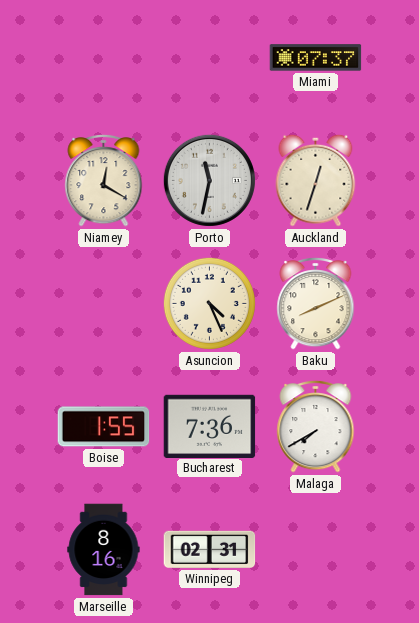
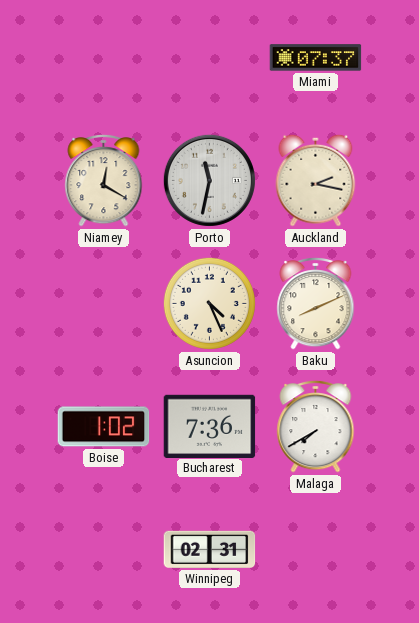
Auckland: 12:33 -> 2:17 (316, 180)
Boise: 1:55 -> 1:02 (104, 427)
Marseille: 8:16 -> none (104, 550)
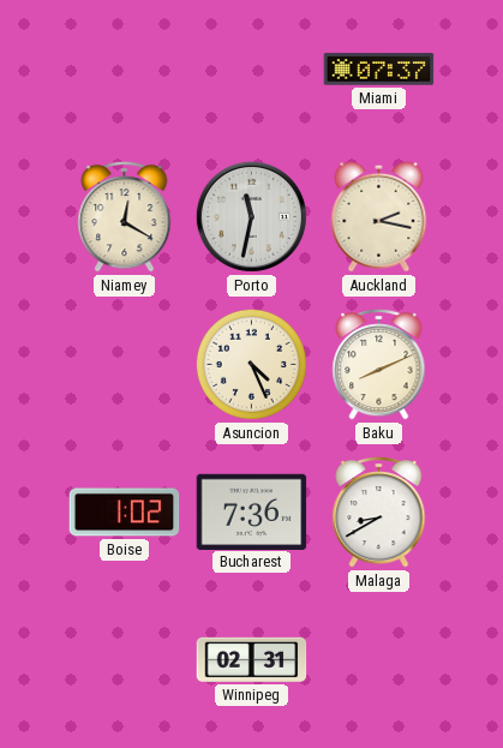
Malaga: 7:40 -> 8:40 (379, 511)
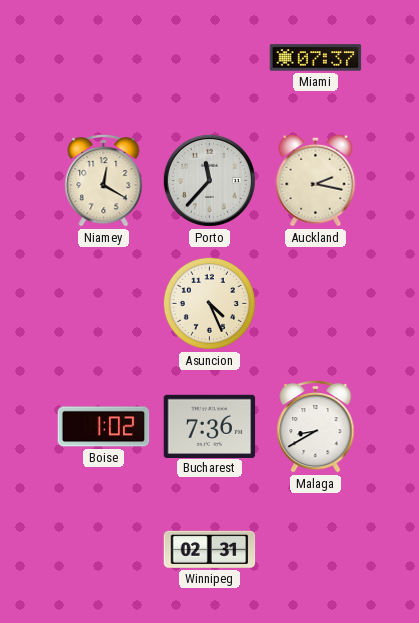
Porto: 11:32 -> 11:37 (209, 180)
Baku: 8:11 -> none (379, 364)
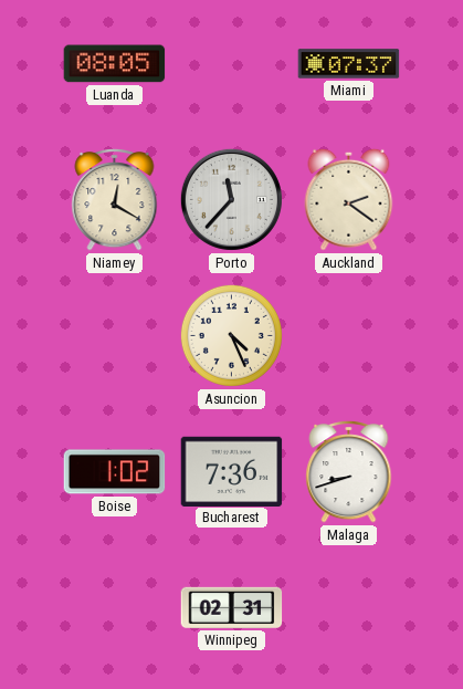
Luanda: none -> 08:05 (115, 64)
Auckland: 2:17 -> 2:21 (349, 199)
Malaga: 8:40 -> 8:42 (349, 471)
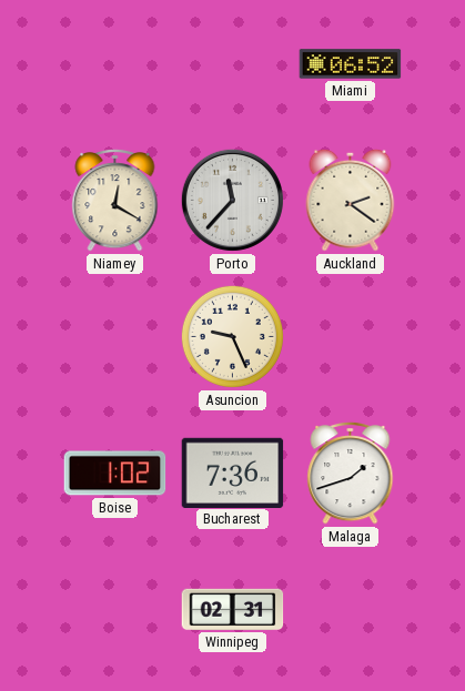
Luanda: 08:05 -> none (115, 64)
Miami: 07:37 -> 06:52 (351, 64)
Asuncion: 4:26 -> 9:26 (232, 336)
Malaga: 8:42 -> 1:42 (351, 472)
